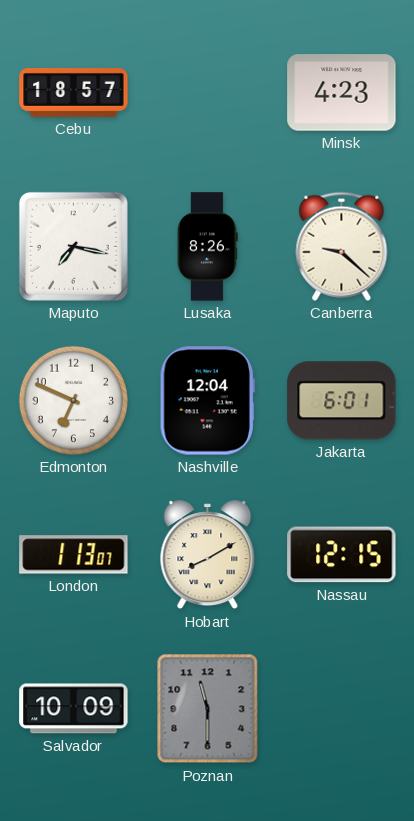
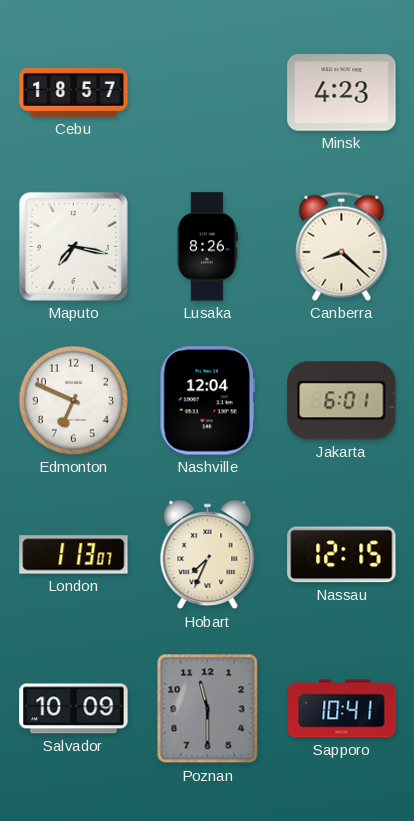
Canberra: 9:22 -> 8:22 (342, 246)
Hobart: 8:10 -> 7:34 (208, 555)
Sapporo: none -> 10:41 (342, 709)
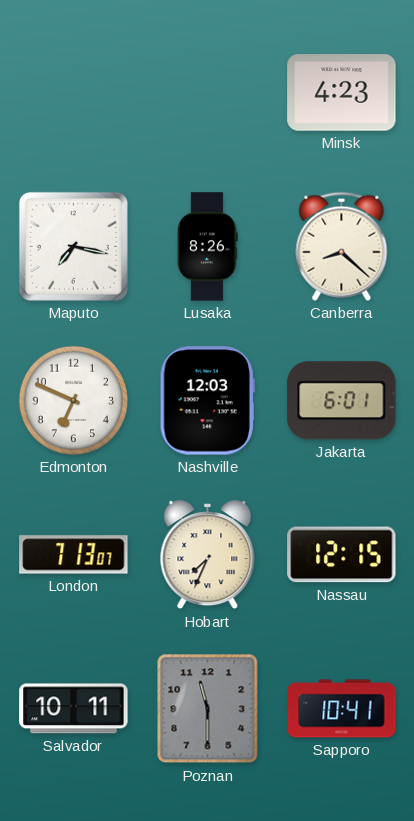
Cebu: 18:57 -> none (74, 93)
Nashville: 12:04 -> 12:03 (207, 401)
London: 1:13 -> 7:13 (74, 555)
Salvador: 10:09 -> 10:11 (74, 709)
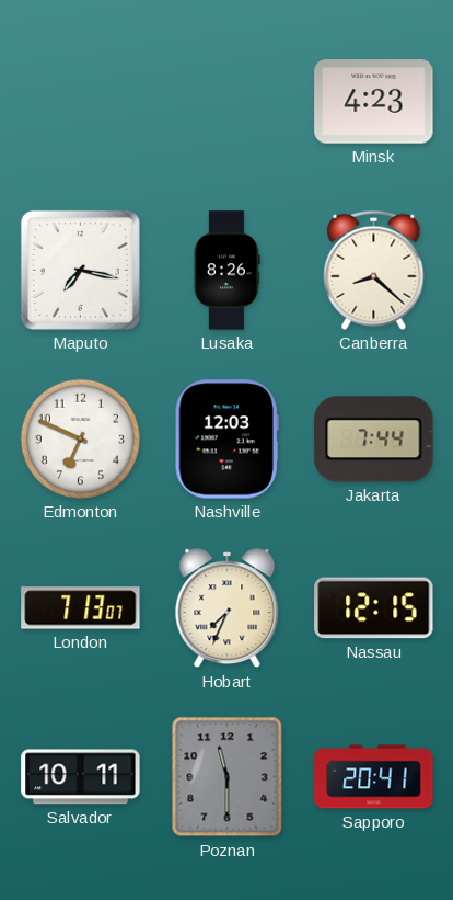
Jakarta: 6:01 -> 7:44 (374, 440)
Sapporo: 10:41 -> 20:41 (374, 777)
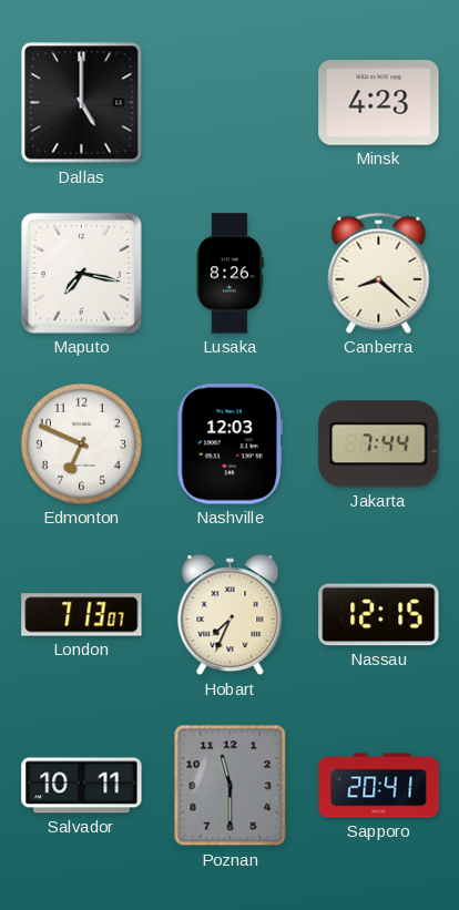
Dallas: none -> 5:00 (82, 103)
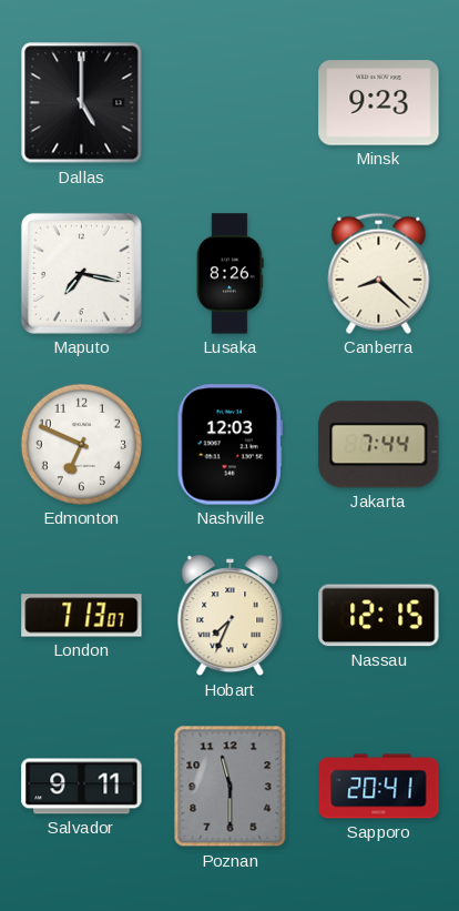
Minsk: 4:23 -> 9:23 (379, 103)
Salvador: 10:11 -> 9:11 (82, 787)
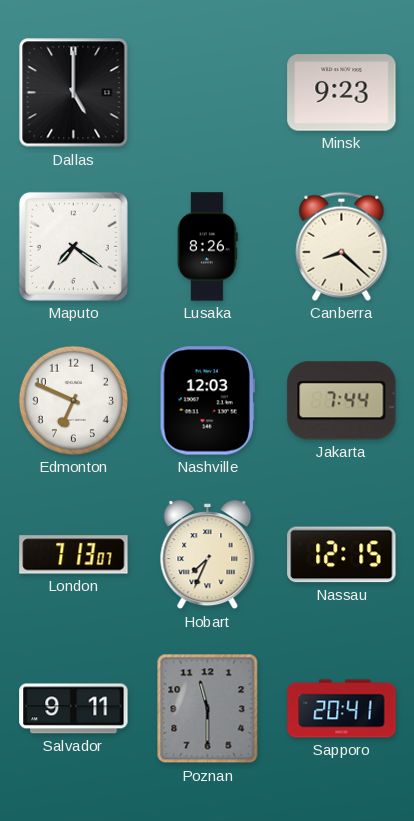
Maputo: 7:17 -> 7:21 (73, 246)
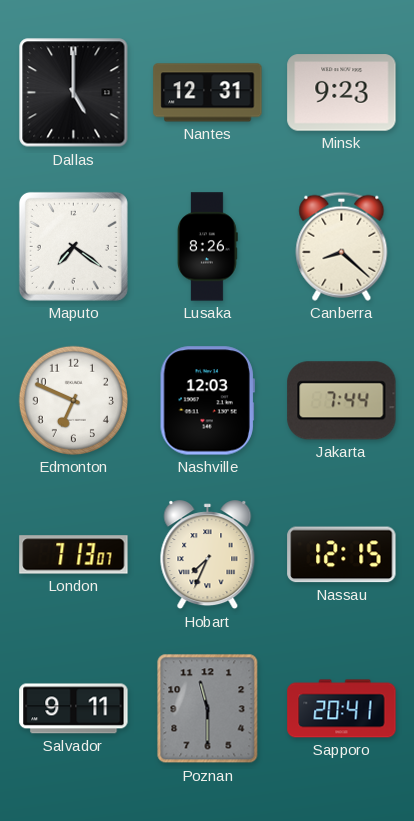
Nantes: none -> 12:31 (208, 93)
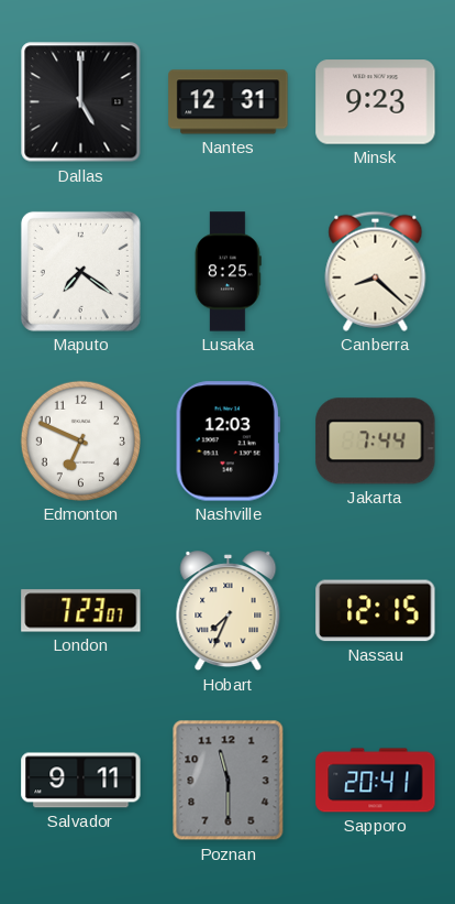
Lusaka: 8:26 -> 8:25 (227, 272)
London: 7:13 -> 7:23 (81, 611)
